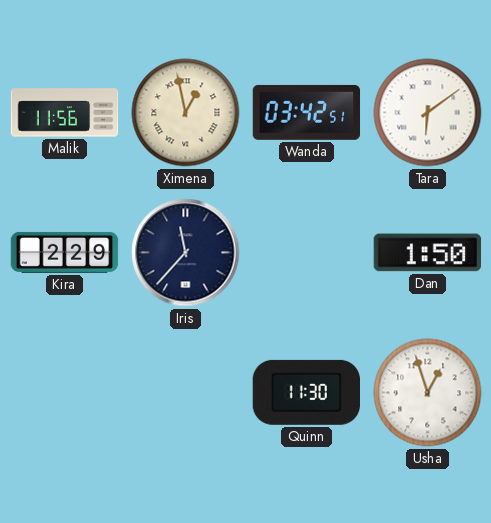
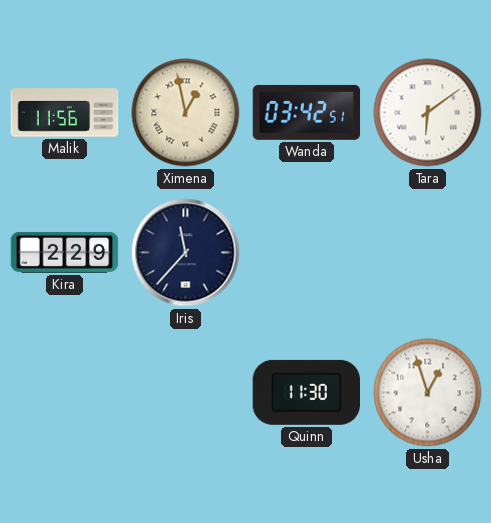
Dan: 1:50 -> none (428, 253)
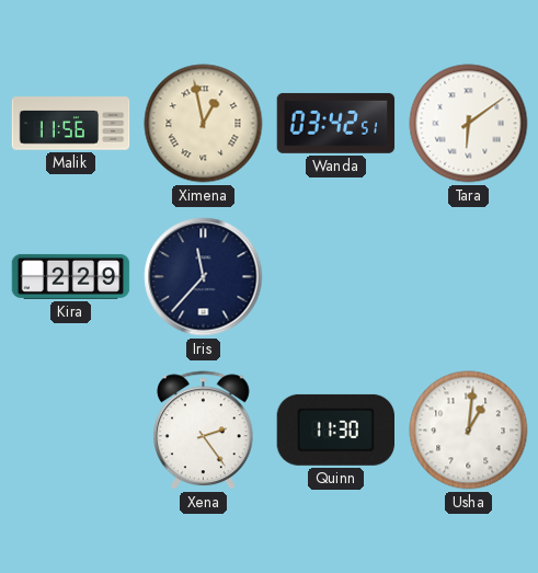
Xena: none -> 2:24 (203, 431)
Usha: 12:57 -> 1:01 (469, 431)
